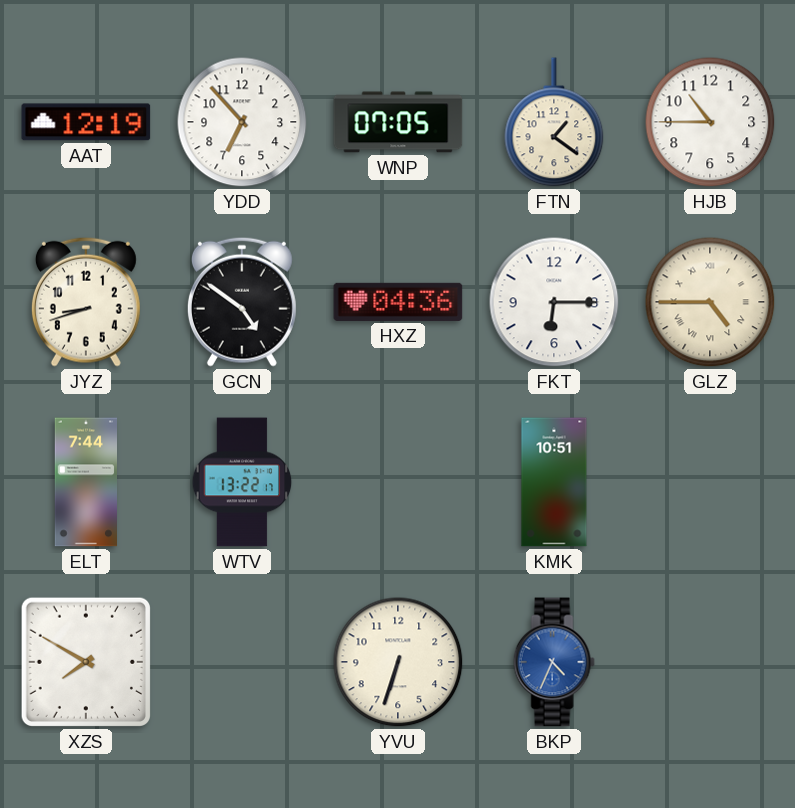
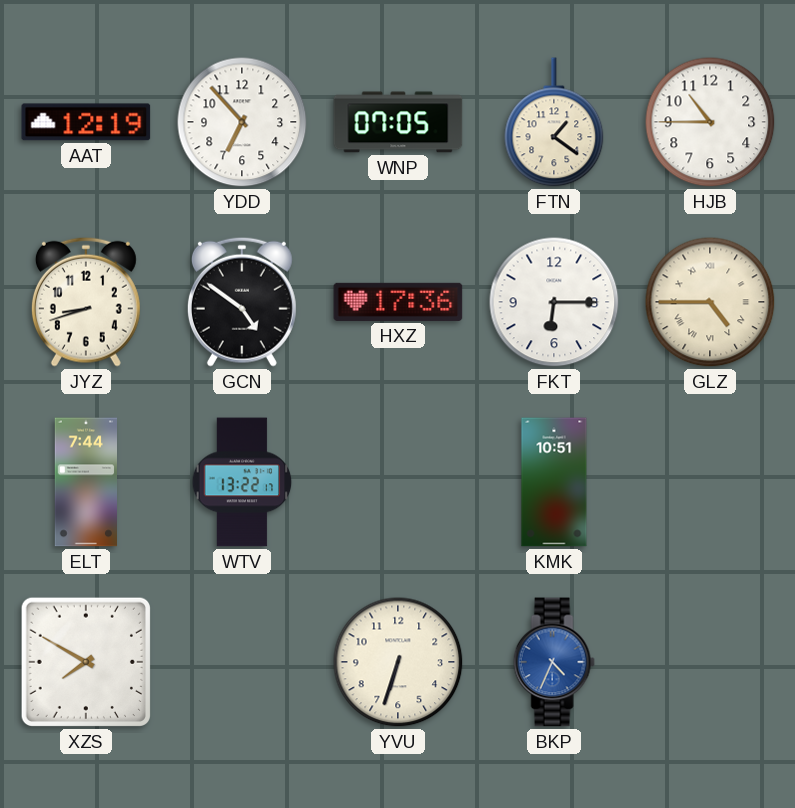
HXZ: 04:36 -> 17:36 (398, 302)
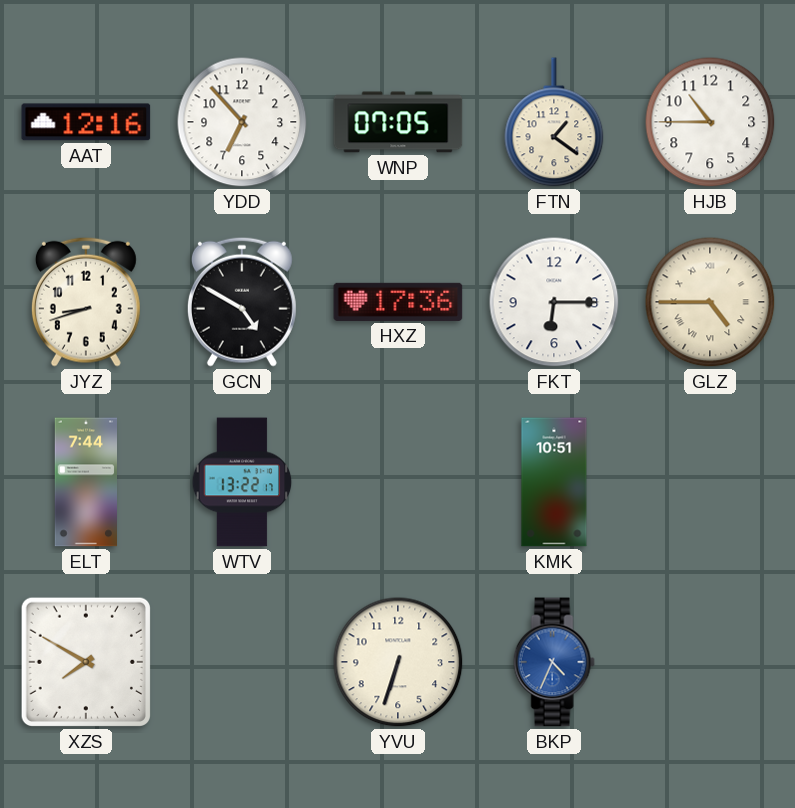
AAT: 12:19 -> 12:16 (86, 122)
GCN: 4:51 -> 4:50 (242, 302)
